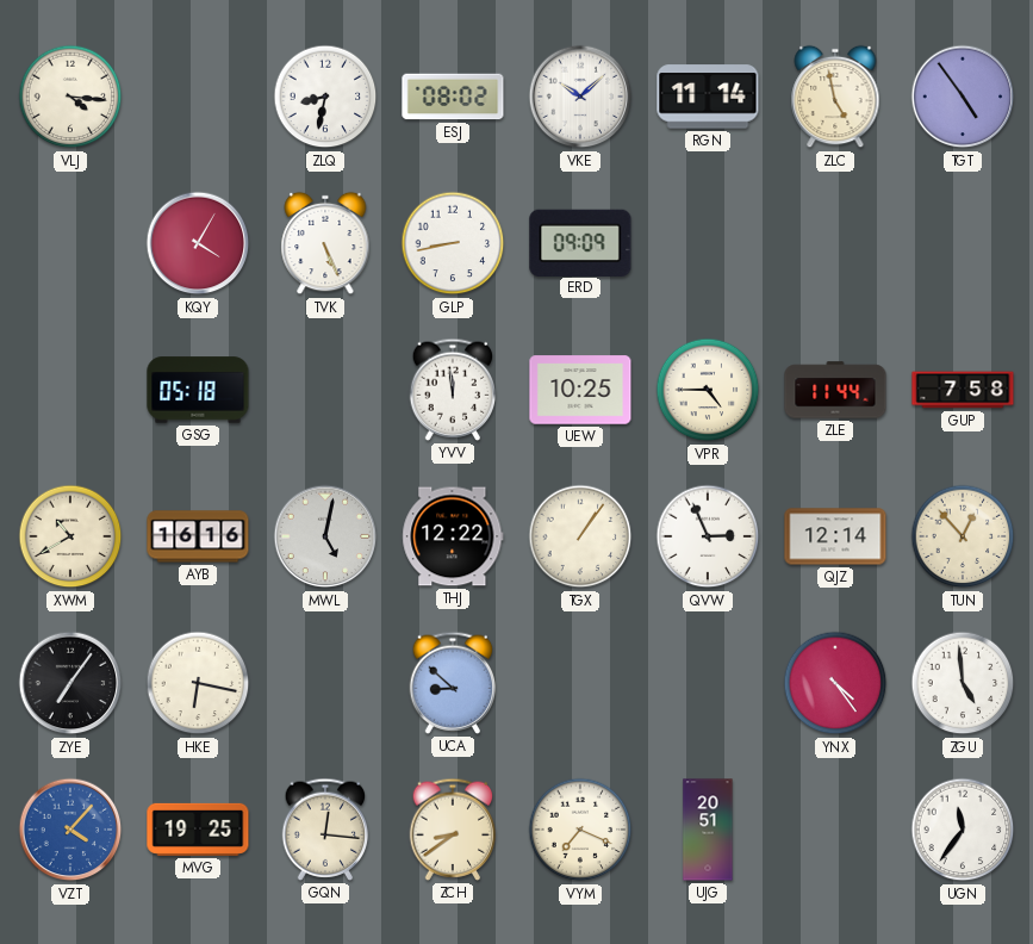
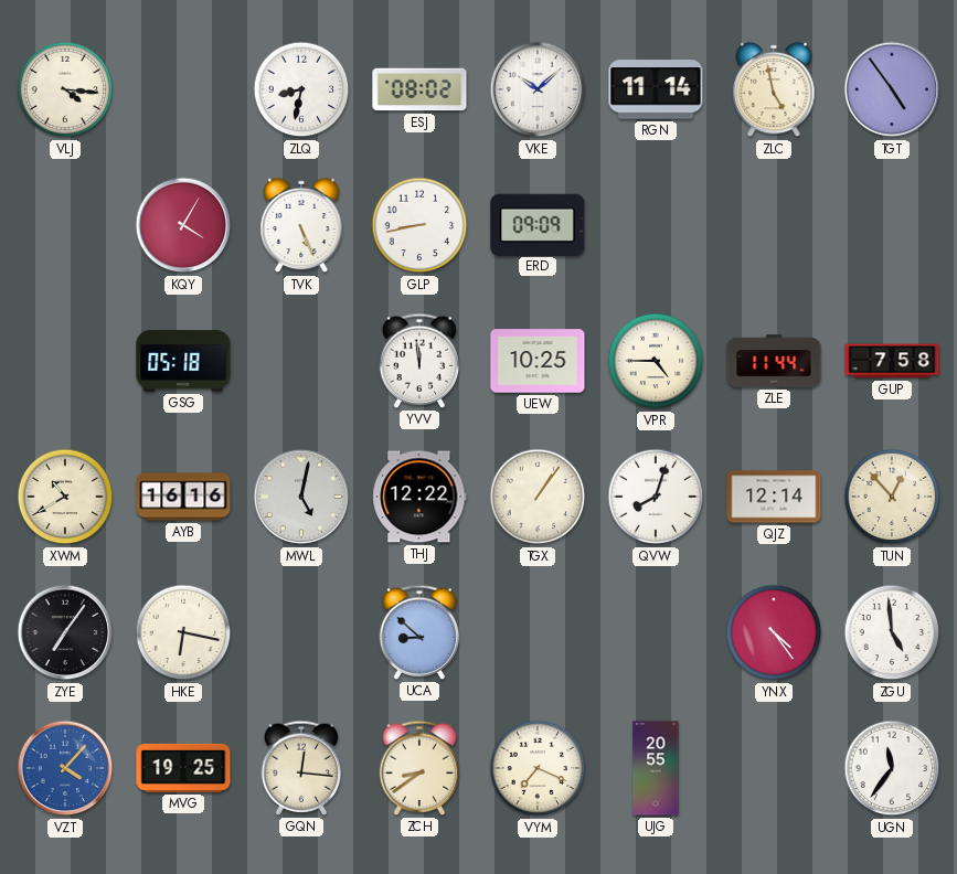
QVW: 2:56 -> 8:03 (656, 497)
UJG: 20:51 -> 20:55 (656, 768)
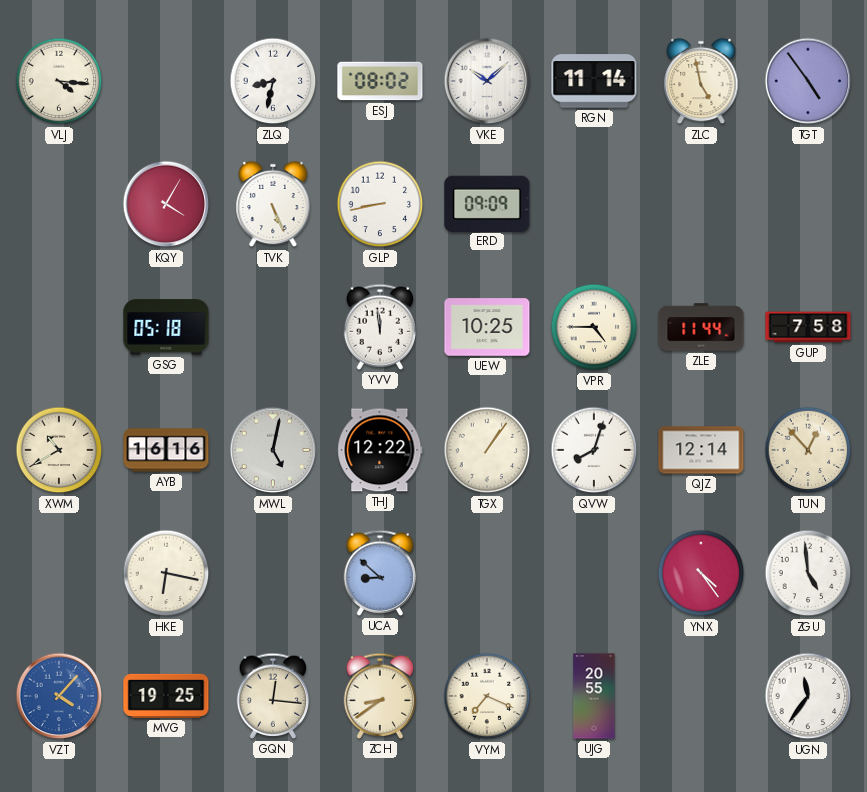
ZYE: 7:06 -> none (65, 632)
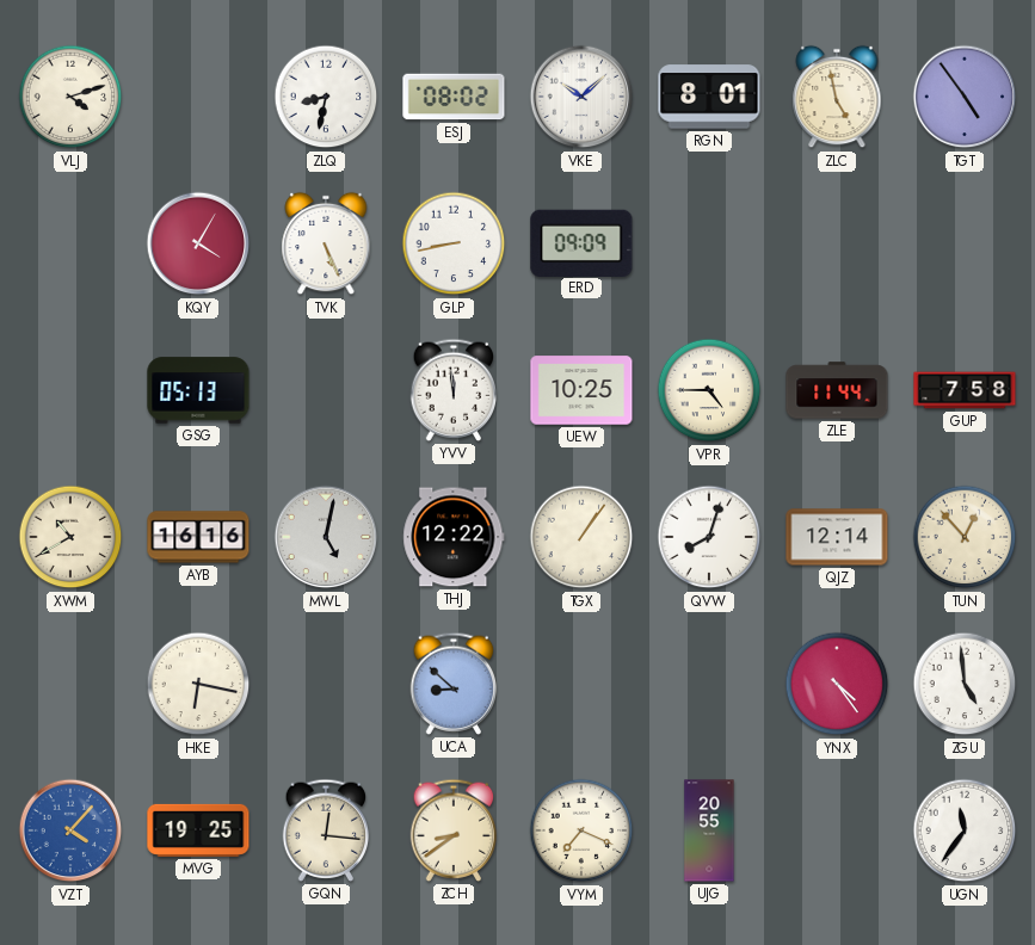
VLJ: 4:16 -> 4:12 (70, 97)
RGN: 11:14 -> 8:01 (709, 97)
GSG: 05:18 -> 05:13 (198, 390)
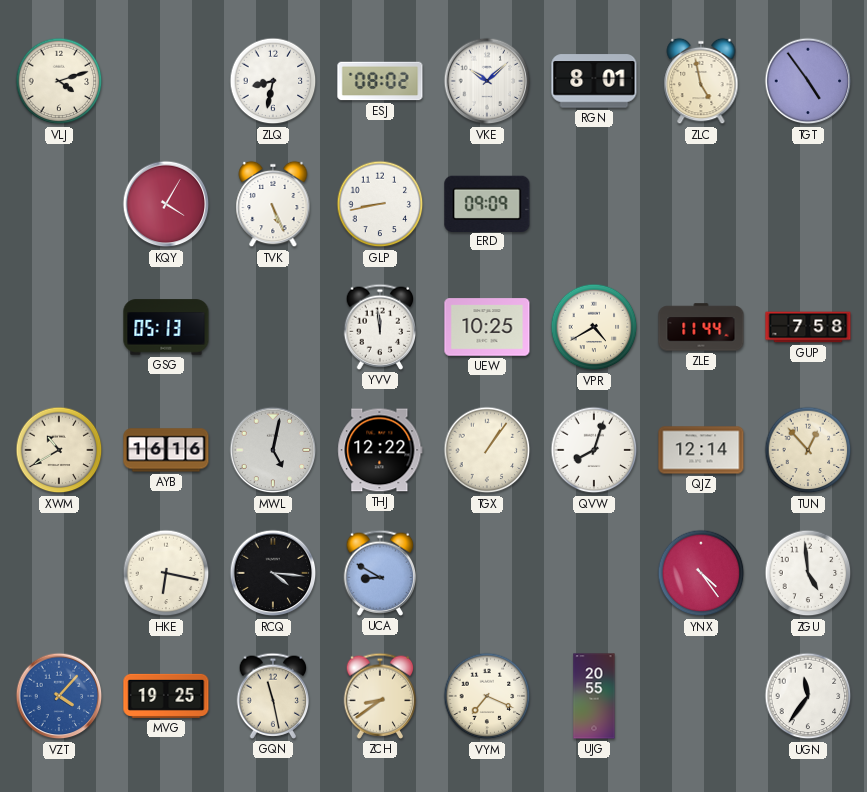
VPR: 4:45 -> 4:40 (594, 327)
RCQ: none -> 4:16 (273, 573)
UCA: 8:52 -> 8:50 (380, 573)
GQN: 12:16 -> 11:28 (273, 696)
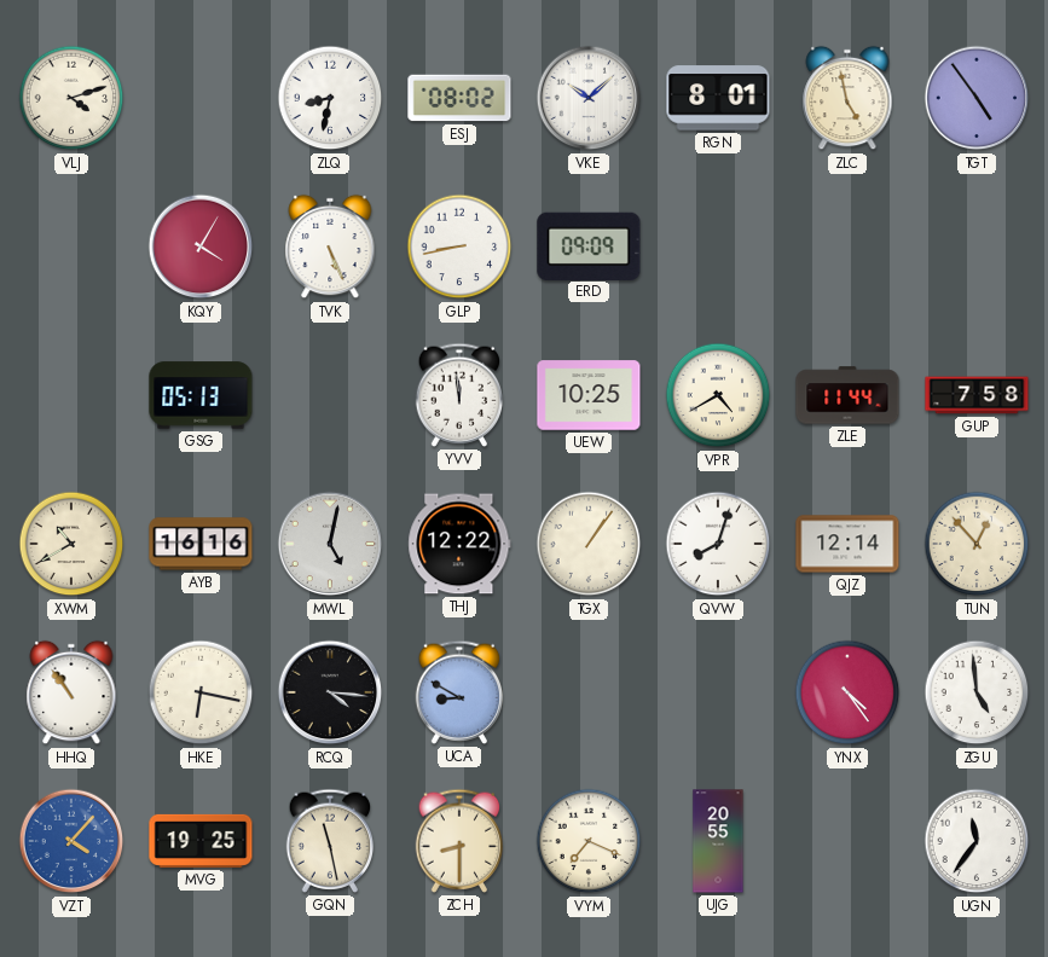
HHQ: none -> 10:54 (71, 692)
ZCH: 8:39 -> 8:30 (459, 841)
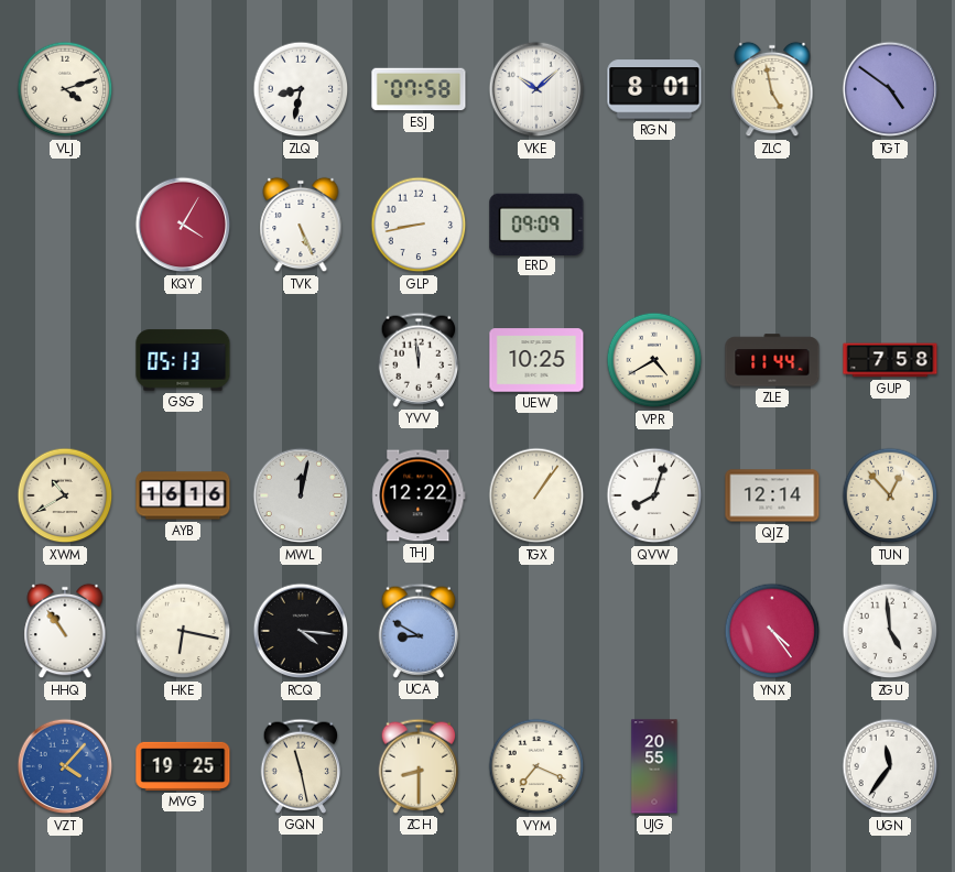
ESJ: 08:02 -> 07:58 (419, 89)
TGT: 4:54 -> 4:51 (890, 89)
MWL: 5:02 -> 12:02 (301, 495)
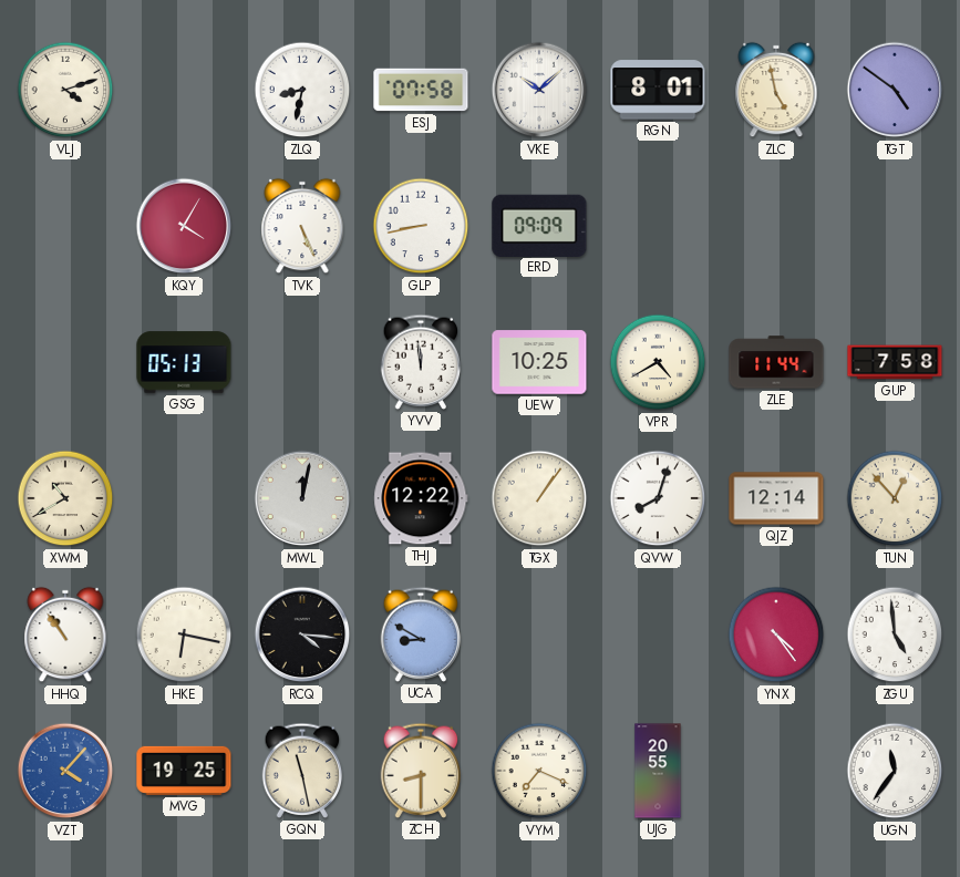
AYB: 16:16 -> none (183, 495)
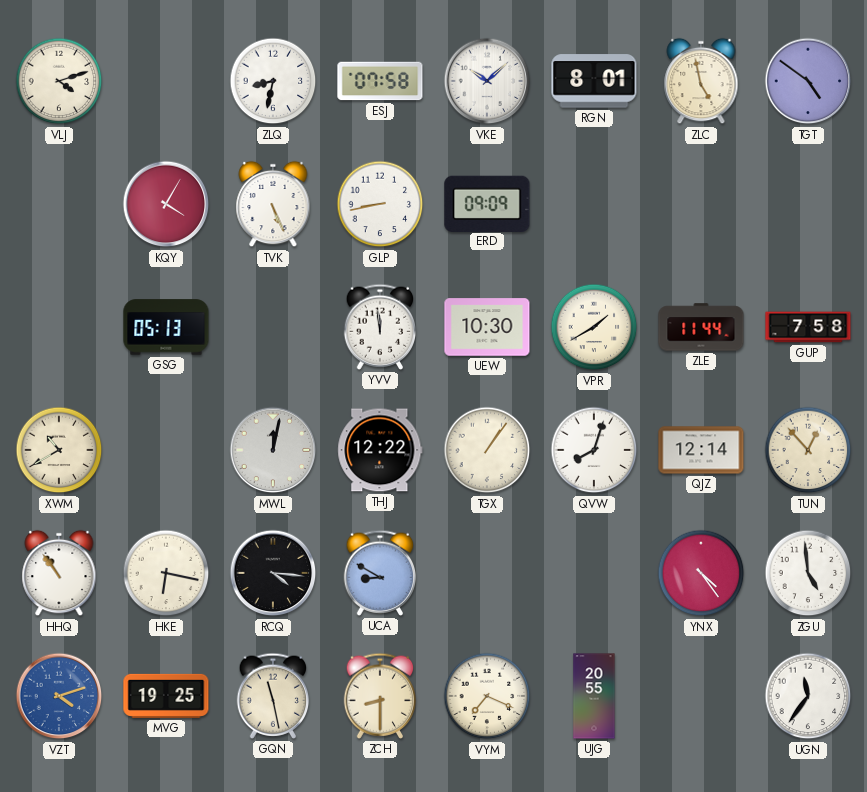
UEW: 10:25 -> 10:30 (487, 327)
VPR: 4:40 -> 1:40 (594, 327)
VZT: 4:07 -> 4:12 (59, 696)
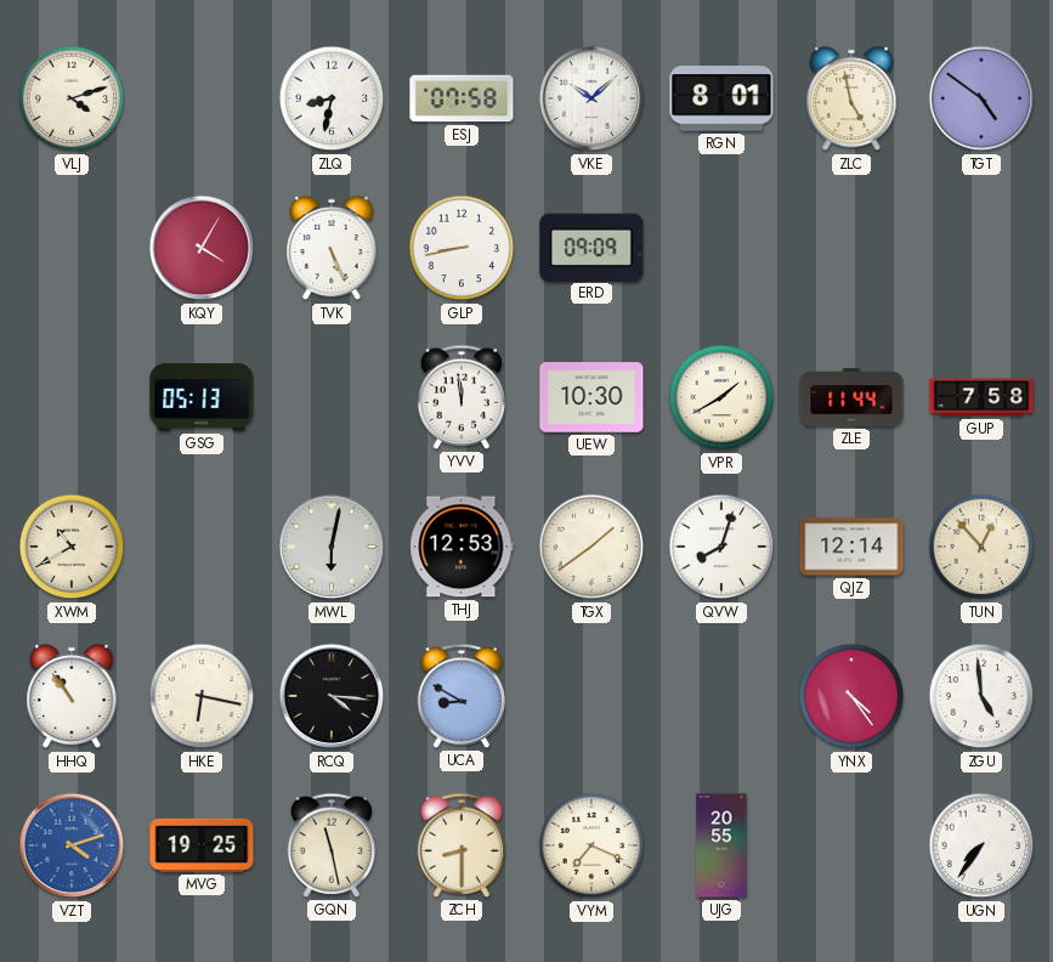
MWL: 12:02 -> 6:02 (332, 547)
THJ: 12:22 -> 12:53 (462, 547)
TGX: 1:06 -> 1:39 (591, 547)
UGN: 11:36 -> 7:36 (981, 845)
